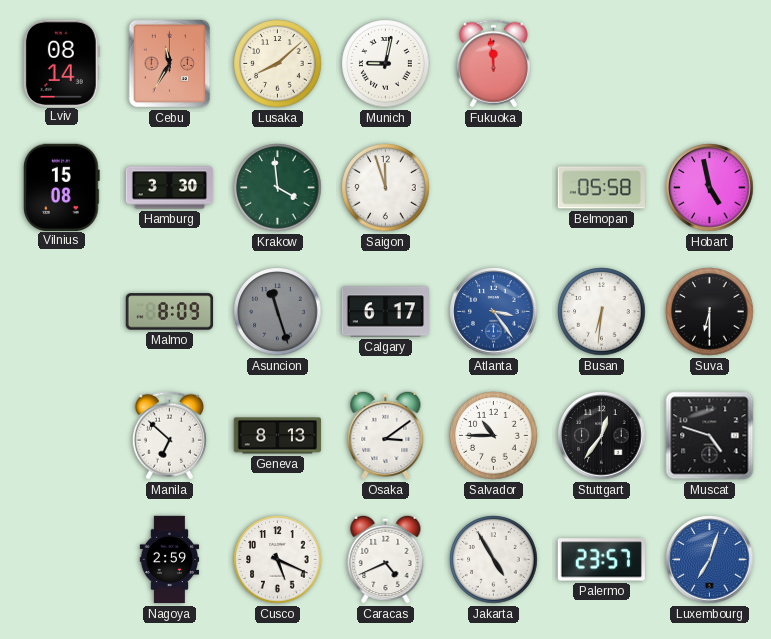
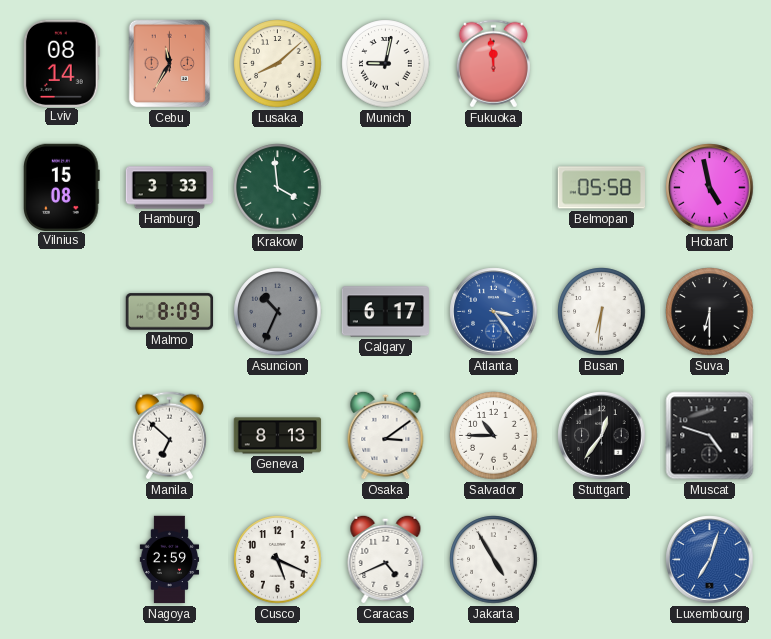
Hamburg: 3:30 -> 3:33 (170, 188)
Saigon: 11:57 -> none (386, 188)
Asuncion: 11:27 -> 10:34 (278, 312)
Palermo: 23:57 -> none (601, 560)
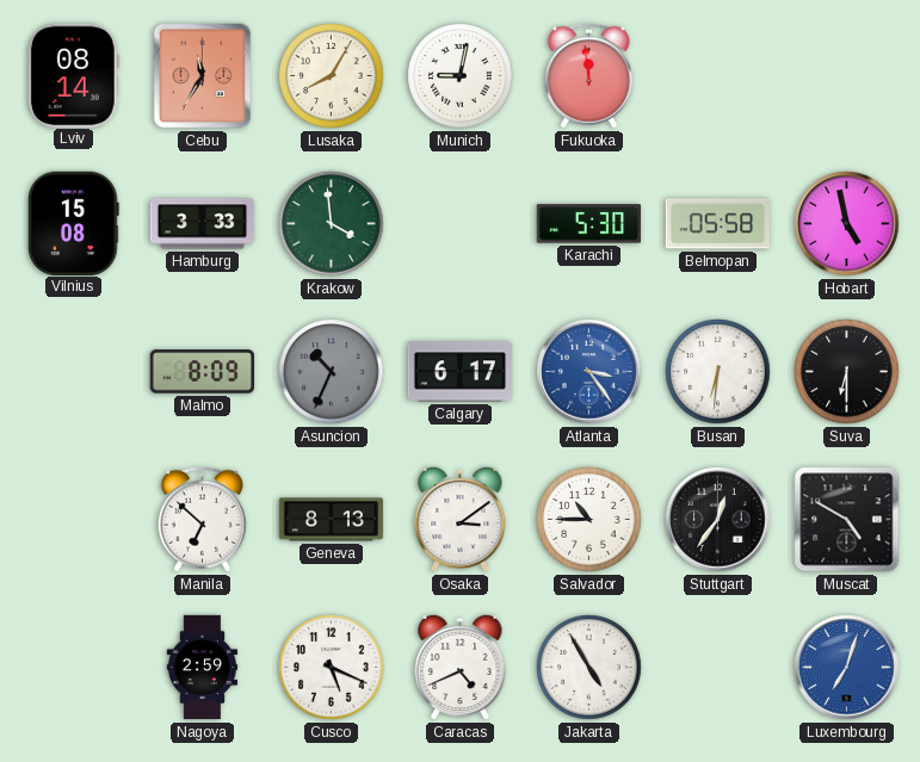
Lusaka: 8:08 -> 8:05 (332, 76)
Karachi: none -> 5:30 (588, 224)
Muscat: 4:48 -> 4:50 (847, 520)
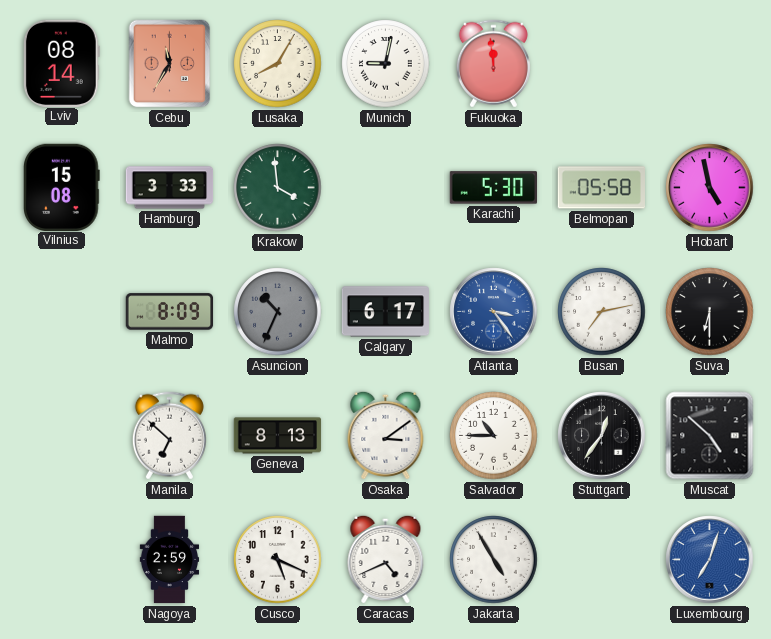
Busan: 6:31 -> 7:13 (602, 312)
Muscat: 4:50 -> 4:52 (710, 436)
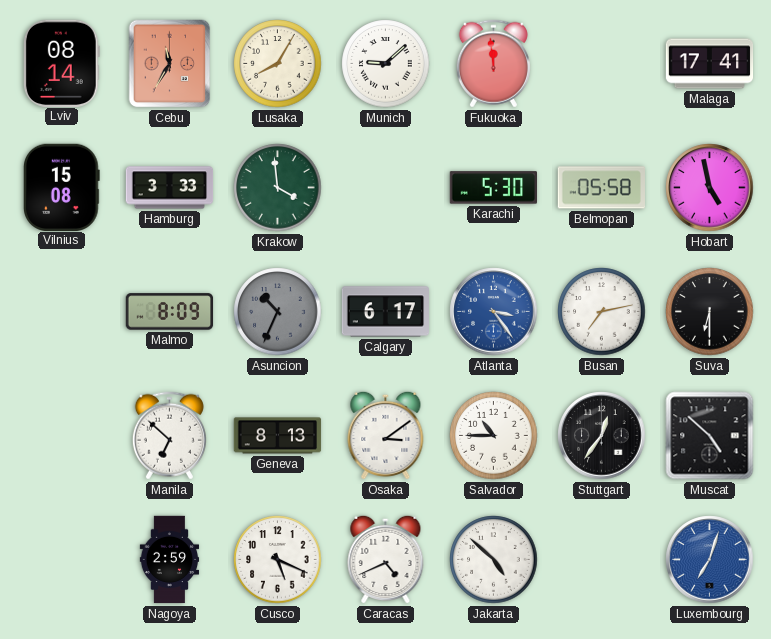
Munich: 9:02 -> 9:08 (386, 64)
Malaga: none -> 17:41 (710, 64)
Jakarta: 4:55 -> 4:52 (494, 560)
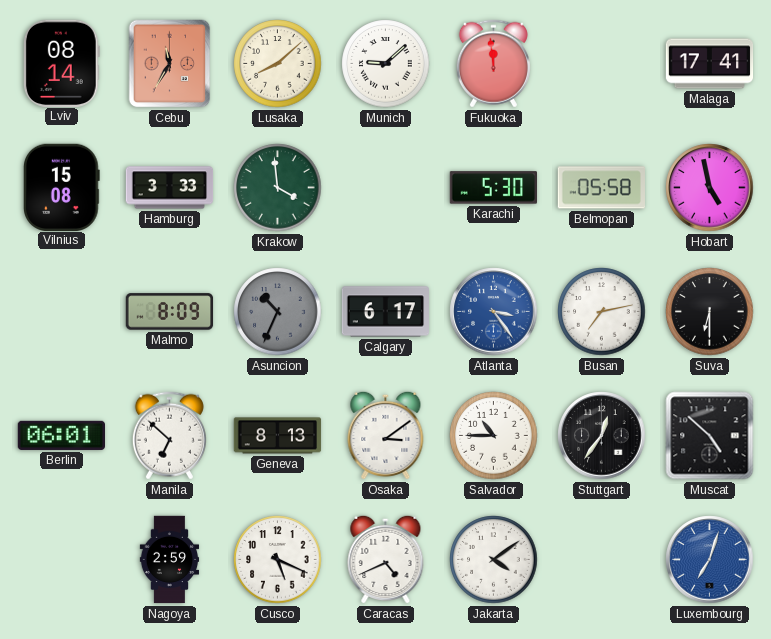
Lusaka: 8:05 -> 8:08 (278, 64)
Berlin: none -> 06:01 (61, 435)
Jakarta: 4:52 -> 4:09 (494, 560)
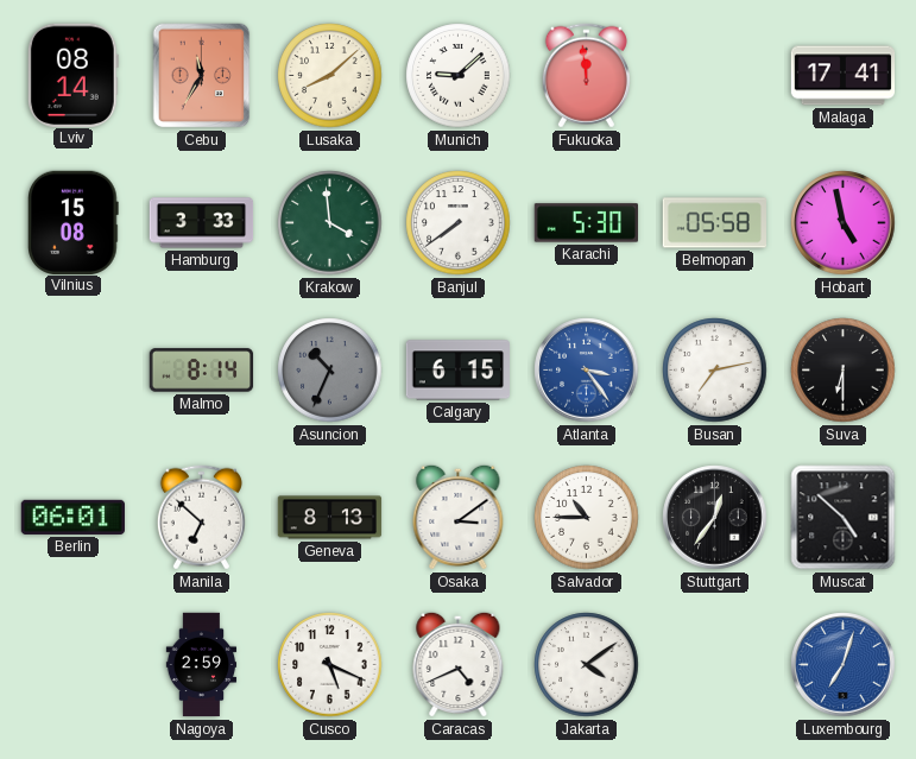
Banjul: none -> 7:39 (459, 223)
Malmo: 8:09 -> 8:14 (202, 371)
Calgary: 6:17 -> 6:15 (459, 371)
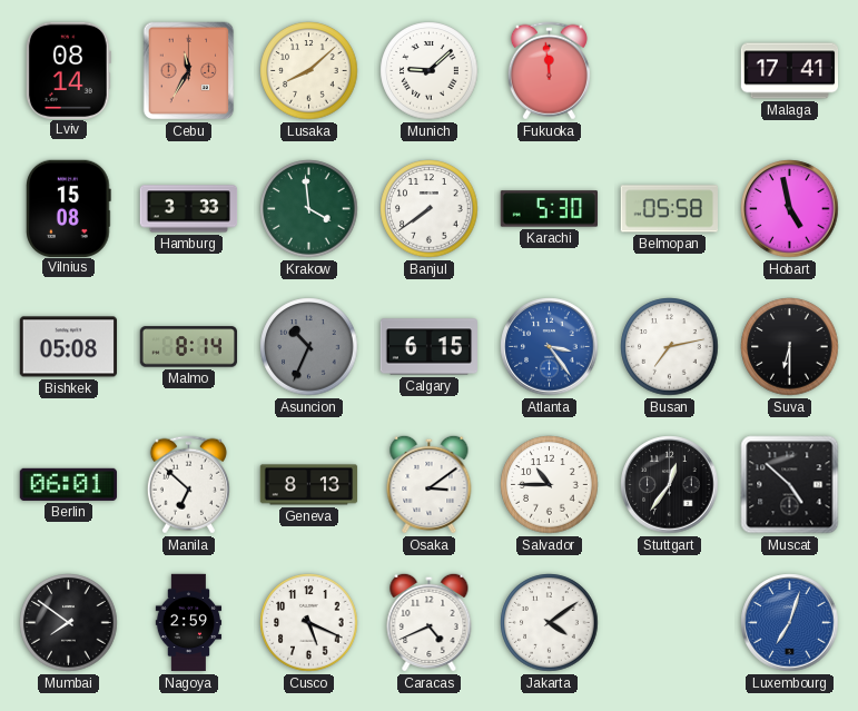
Bishkek: none -> 05:08 (68, 347)
Mumbai: none -> 7:51 (69, 623)
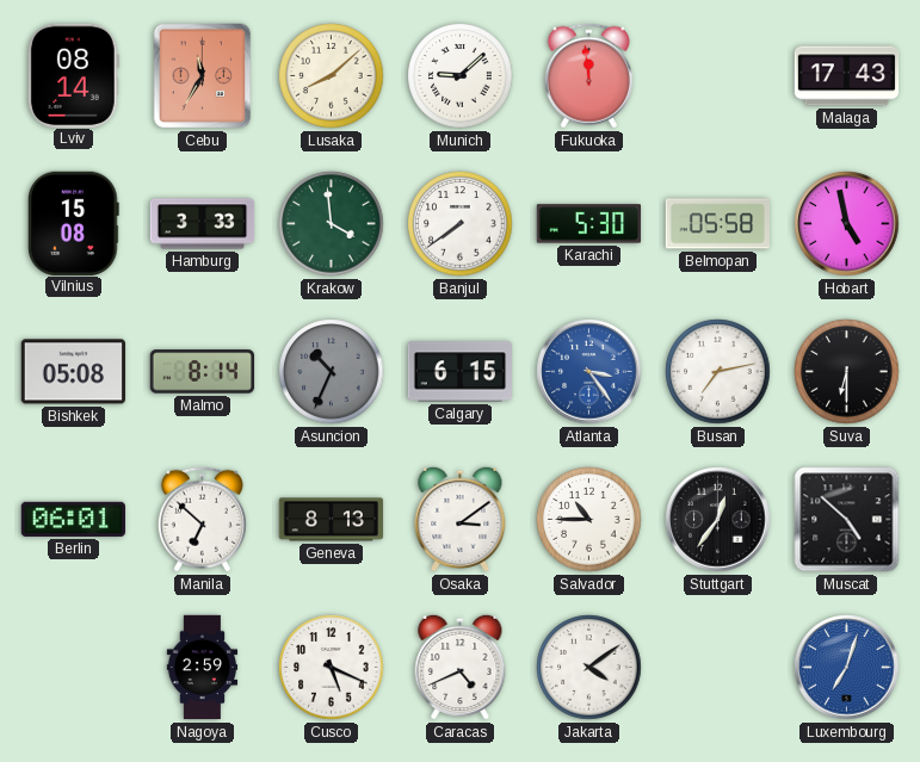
Malaga: 17:41 -> 17:43 (847, 76)
Mumbai: 7:51 -> none (69, 623)
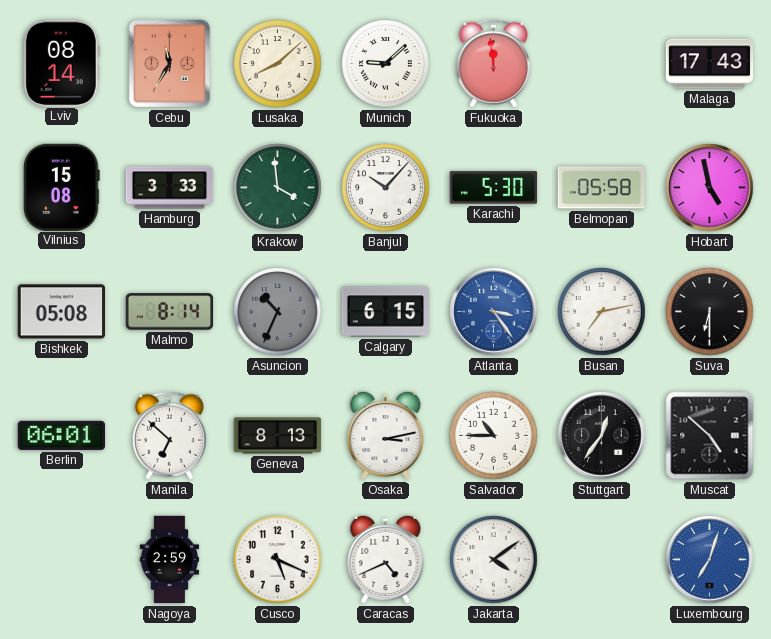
Banjul: 7:39 -> 10:07 (386, 188)
Osaka: 3:09 -> 3:13 (386, 435)
